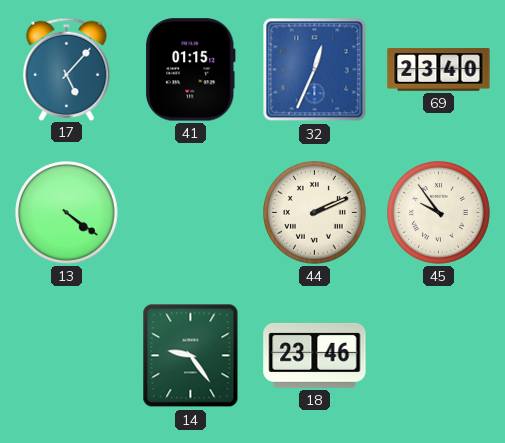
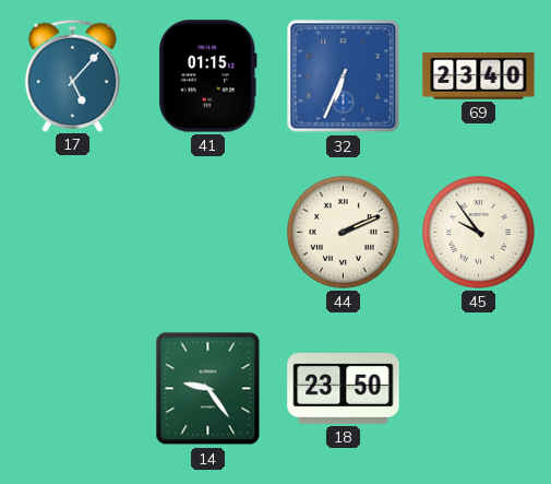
32: 12:34 -> 6:34 (344, 76)
13: 4:21 -> none (67, 213)
18: 23:46 -> 23:50 (344, 388)
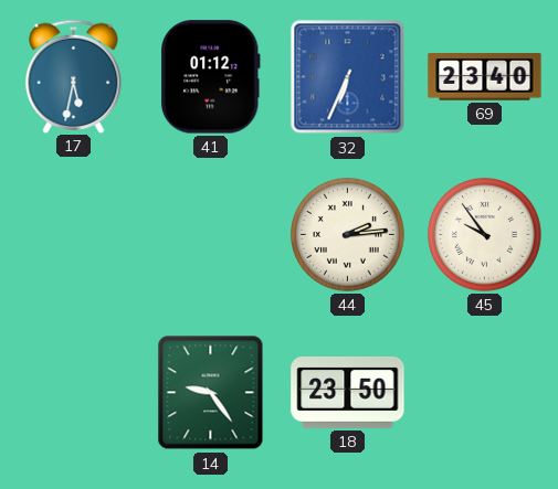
17: 5:07 -> 5:32 (74, 76)
41: 01:15 -> 01:12 (210, 77)
44: 2:11 -> 2:14 (348, 235)
